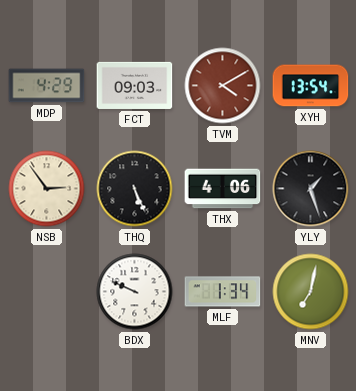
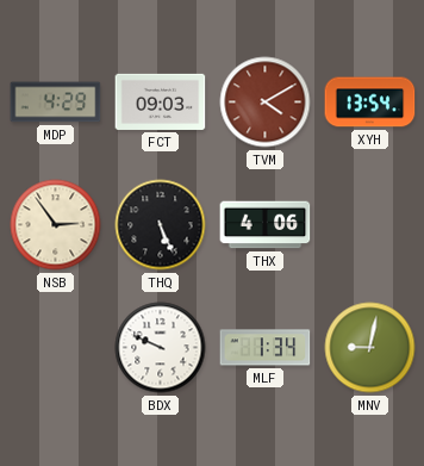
YLY: 1:27 -> none (311, 189)
MNV: 7:02 -> 9:02 (370, 348)
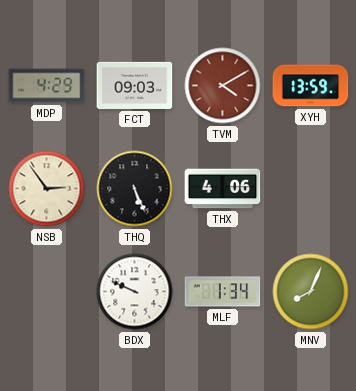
XYH: 13:54 -> 13:59 (311, 86)
MNV: 9:02 -> 8:04 (311, 292)
